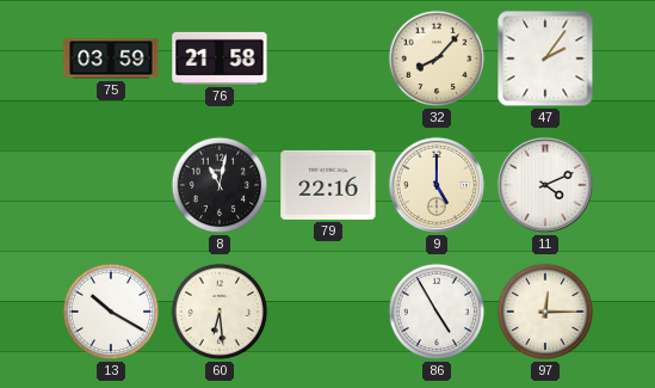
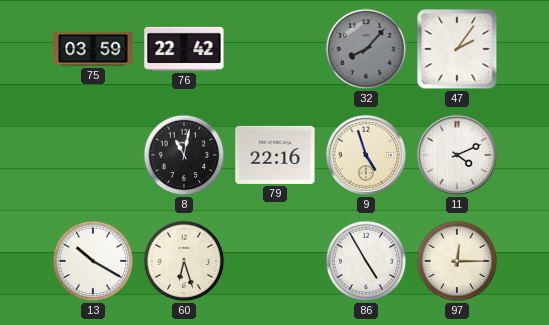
76: 21:58 -> 22:42 (184, 49)
32 dial: cream -> grey (366, 49)
9: 5:00 -> 4:57 (366, 155)
60: 6:29 -> 6:27 (184, 261)
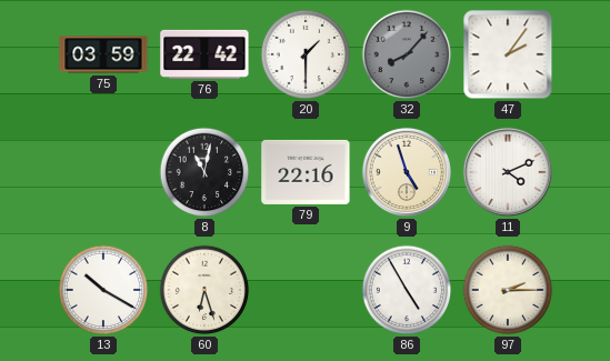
20: none -> 1:30 (306, 54)
97: 12:15 -> 2:15 (508, 290)
